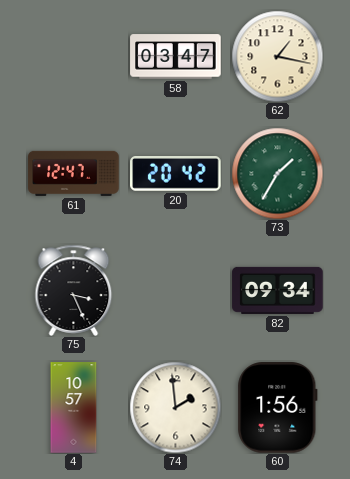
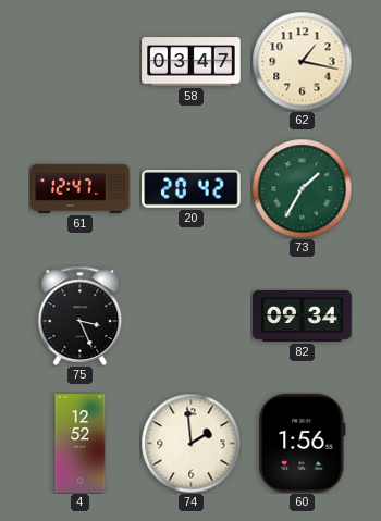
4: 10:57 -> 12:52 (81, 444)
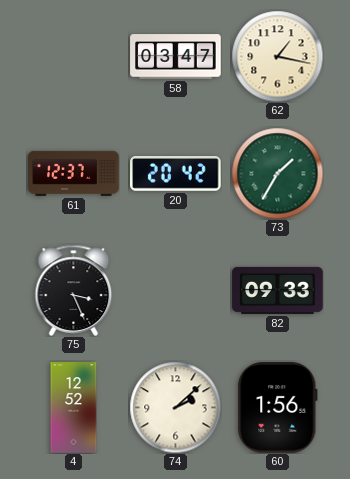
61: 12:47 -> 12:37 (74, 173)
82: 09:34 -> 09:33 (278, 290)
74: 1:59 -> 2:08 (175, 407)
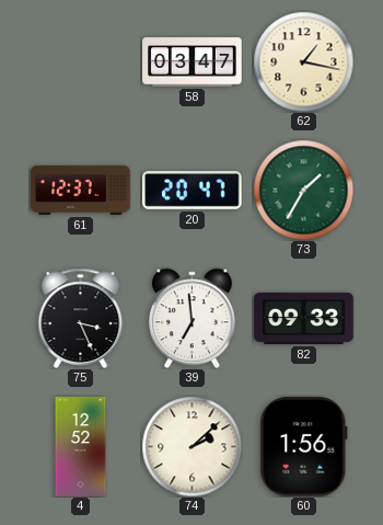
20: 20:42 -> 20:47 (193, 191)
39: none -> 6:59 (191, 318)
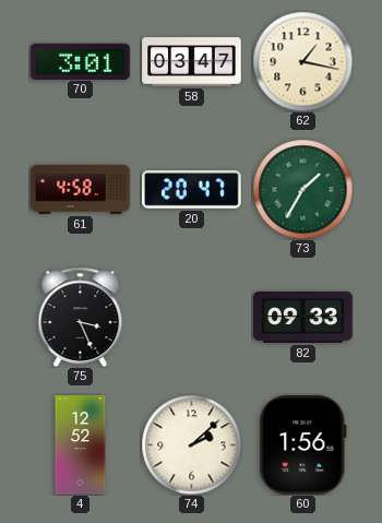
70: none -> 3:01 (81, 61)
61: 12:37 -> 4:58 (81, 189)
39: 6:59 -> none (191, 318)
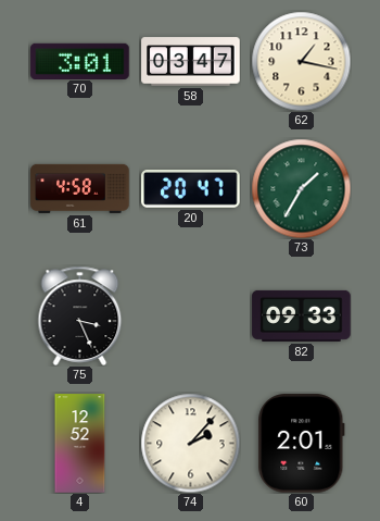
74: 2:08 -> 2:07 (190, 443)
60: 1:56 -> 2:01 (302, 444)
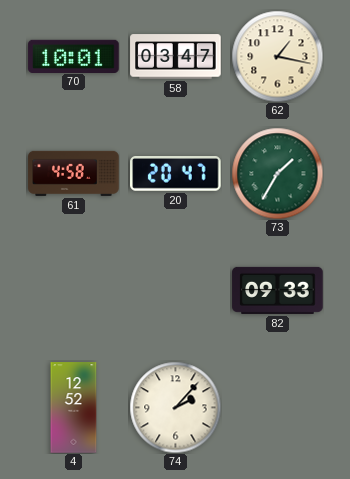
70: 3:01 -> 10:01 (74, 56)
75: 3:26 -> none (80, 315)
60: 2:01 -> none (302, 444)
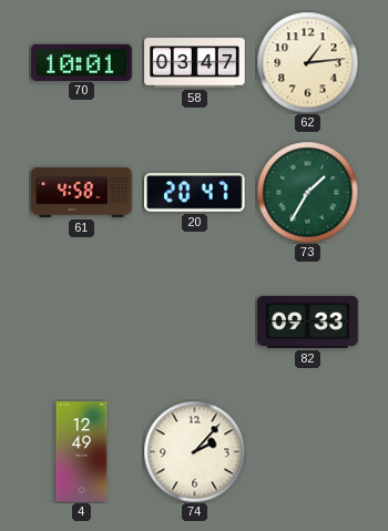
62: 1:17 -> 1:14 (307, 62)
4: 12:52 -> 12:49 (82, 452)
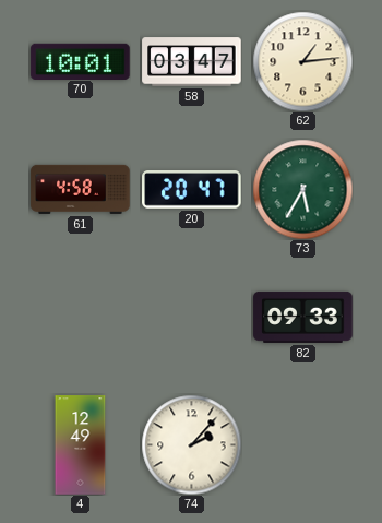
73: 1:35 -> 5:35 (302, 189)
